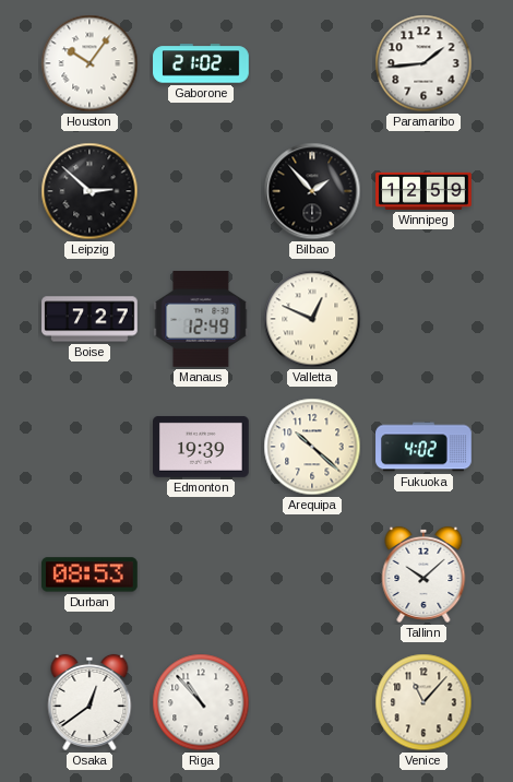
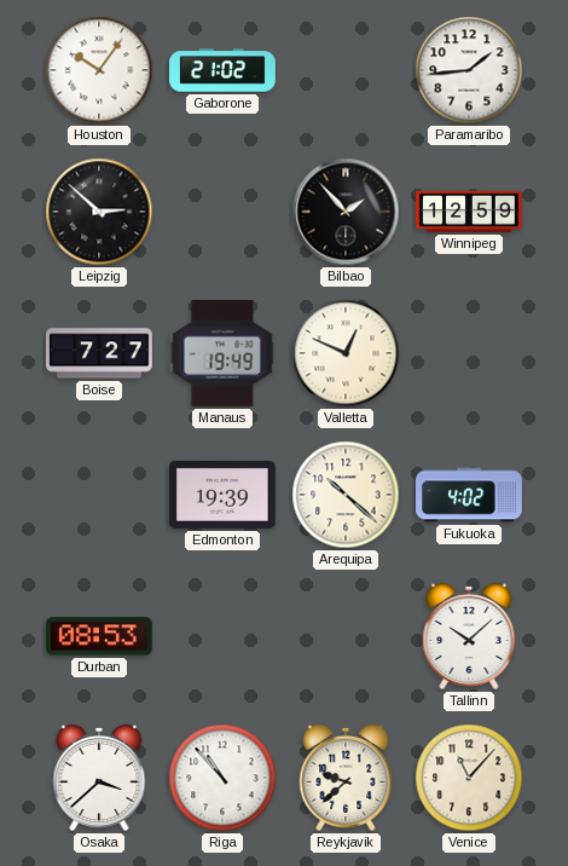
Manaus: 12:49 -> 19:49 (222, 354)
Osaka: 12:39 -> 3:38 (99, 778)
Reykjavik: none -> 9:38 (346, 778)
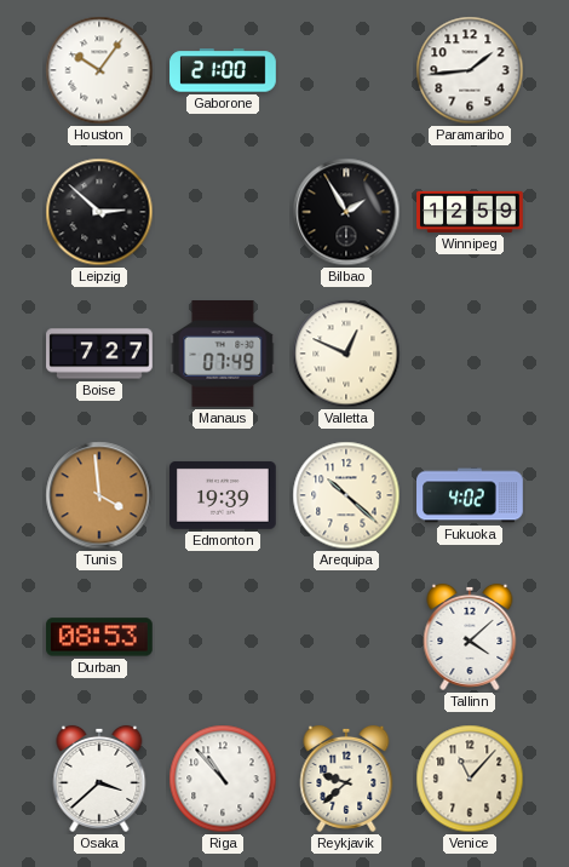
Gaborone: 21:02 -> 21:00 (223, 70)
Bilbao: 1:53 -> 1:55 (346, 212)
Manaus: 19:49 -> 07:49 (223, 355)
Tunis: none -> 3:59 (99, 495)
Tallinn: 10:08 -> 4:08 (470, 637)
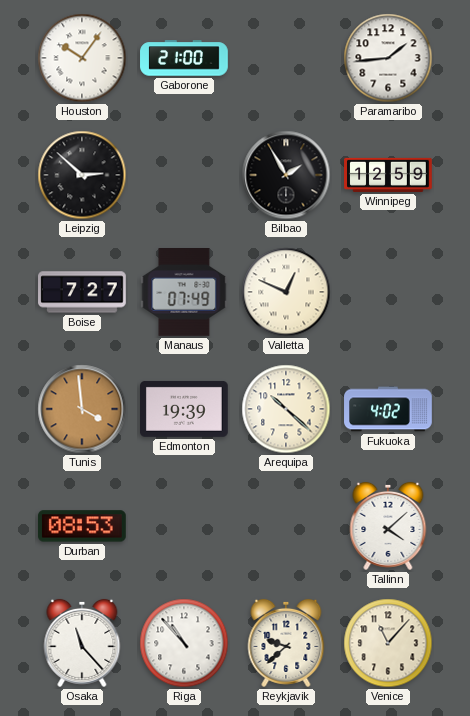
Osaka: 3:38 -> 11:23 (82, 643)
